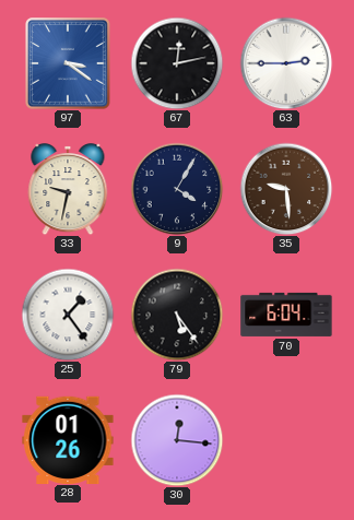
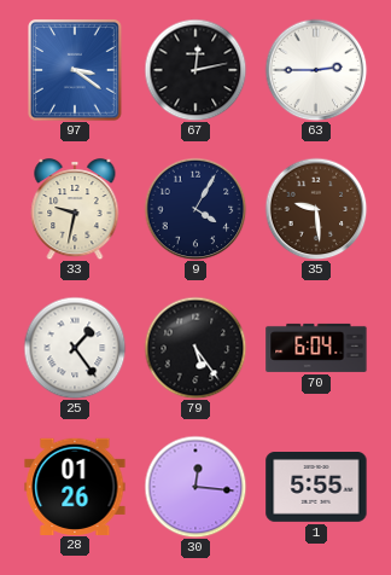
1: none -> 5:55 (316, 488)
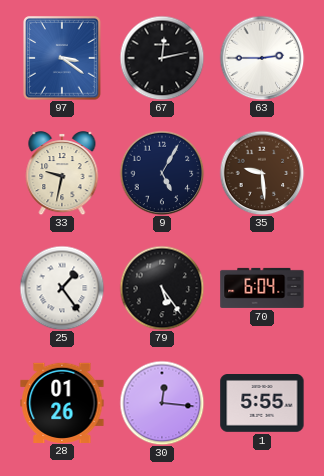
9: 4:05 -> 5:05 (162, 173)
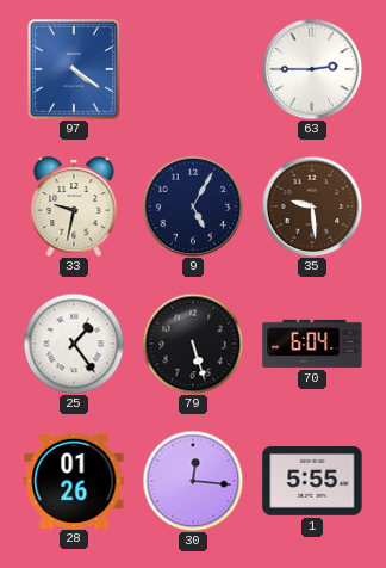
97: 3:21 -> 4:21 (75, 70)
67: 12:13 -> none (162, 58)
79: 5:24 -> 5:27 (193, 344)
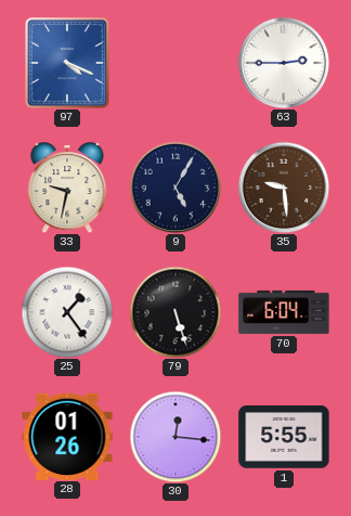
97: 4:21 -> 4:19 (68, 64)
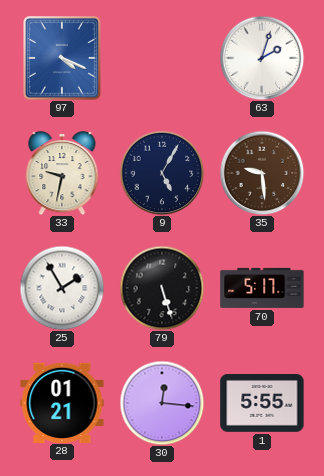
63: 2:45 -> 2:03 (262, 58)
25: 1:24 -> 1:55 (62, 288)
70: 6:04 -> 5:17 (262, 288)
28: 01:26 -> 01:21 (62, 402)
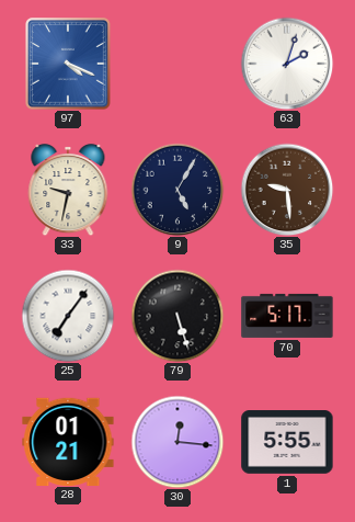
25: 1:55 -> 7:06 (68, 316)
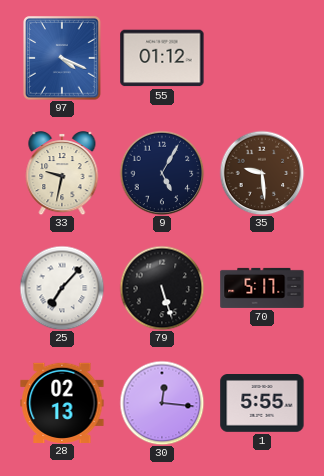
55: none -> 01:12 (162, 58)
63: 2:03 -> none (287, 64)
25: 7:06 -> 7:07 (62, 288)
28: 01:21 -> 02:13 (62, 402)
